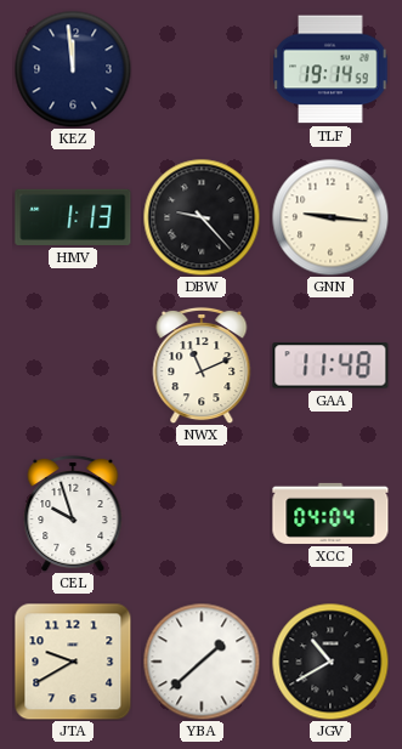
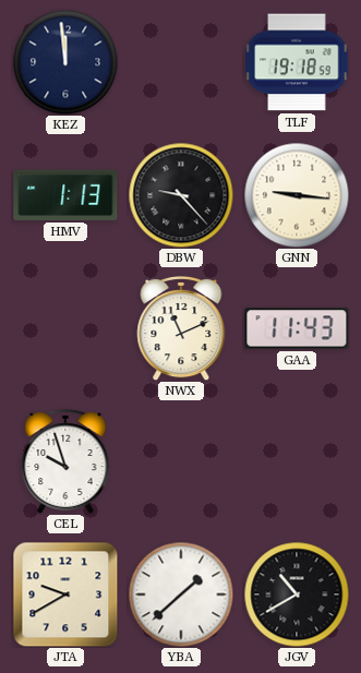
TLF: 19:14 -> 19:18 (297, 62)
GAA: 11:48 -> 11:43 (297, 328)
XCC: 04:04 -> none (330, 513)
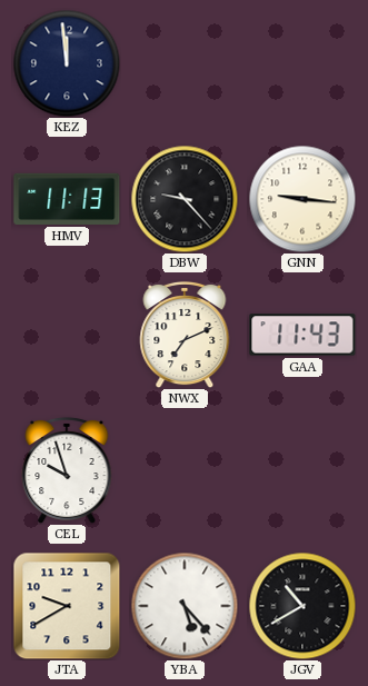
TLF: 19:18 -> none (297, 62)
HMV: 1:13 -> 11:13 (67, 199)
NWX: 11:11 -> 7:11 (185, 335)
YBA: 1:38 -> 5:23 (185, 606)
